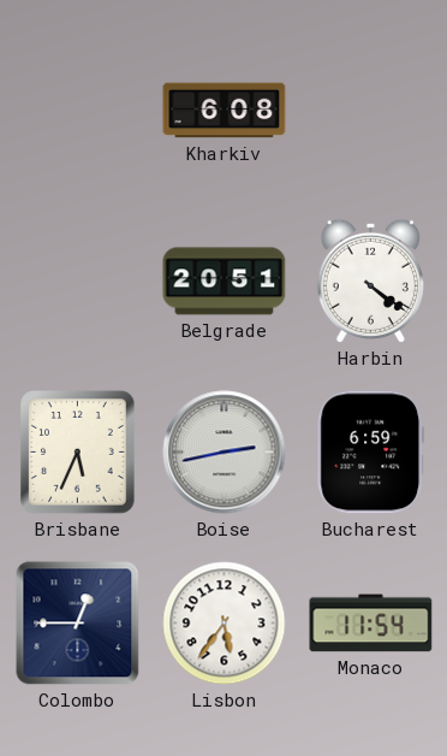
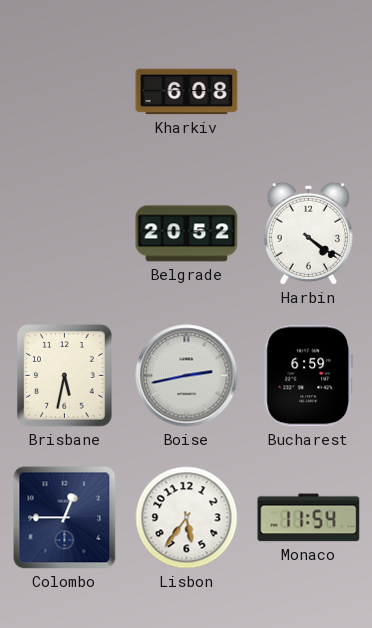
Belgrade: 20:51 -> 20:52 (187, 234)
Brisbane: 5:34 -> 5:32 (65, 376)
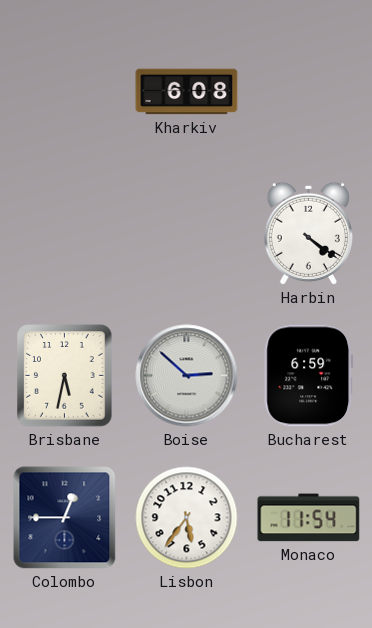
Belgrade: 20:52 -> none (187, 234)
Boise: 2:43 -> 2:52 (187, 376)
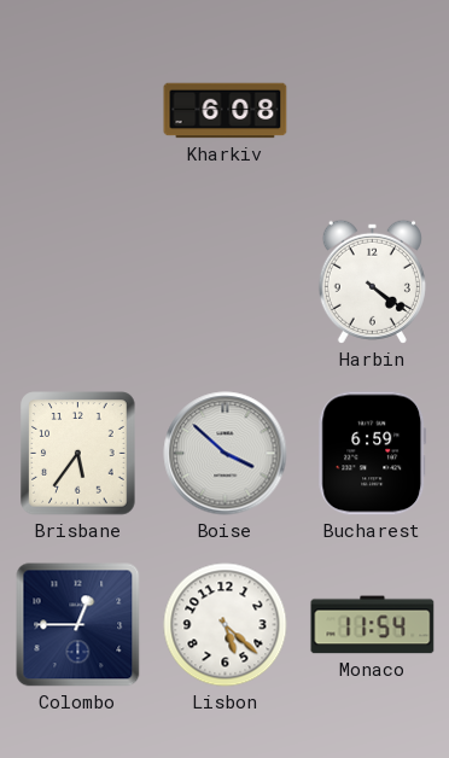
Brisbane: 5:32 -> 5:36 (78, 454)
Boise: 2:52 -> 3:52 (226, 454)
Lisbon: 5:36 -> 5:22 (226, 625)
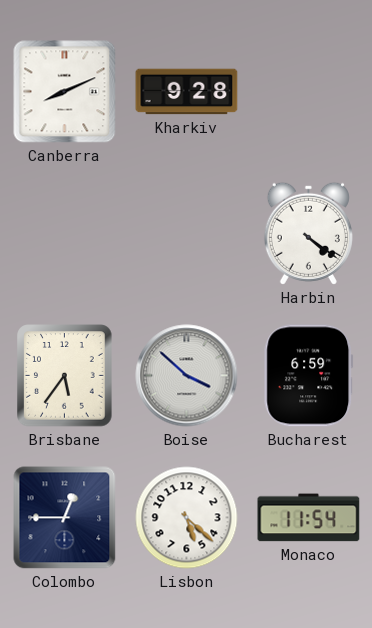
Canberra: none -> 8:11 (65, 92)
Kharkiv: 6:08 -> 9:28 (187, 92)
